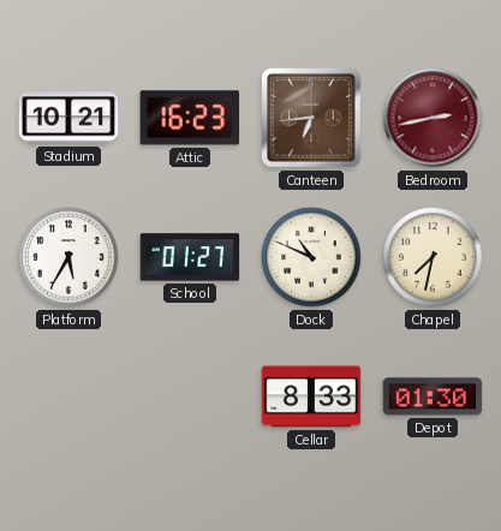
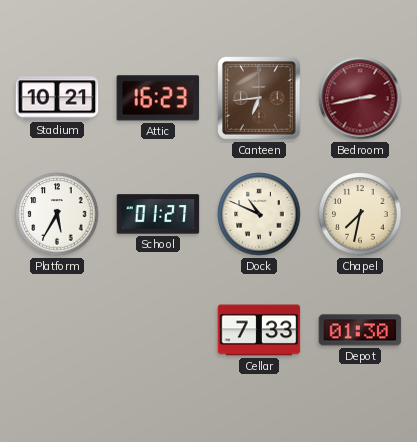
Cellar: 8:33 -> 7:33 (259, 330)
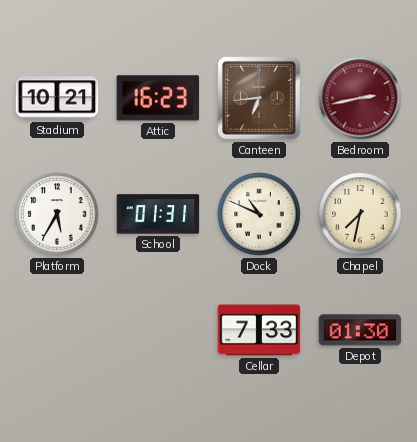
School: 01:27 -> 01:31 (158, 214)
